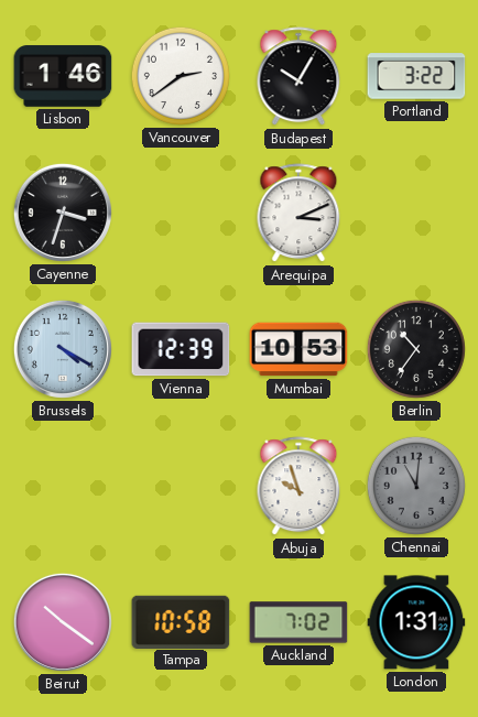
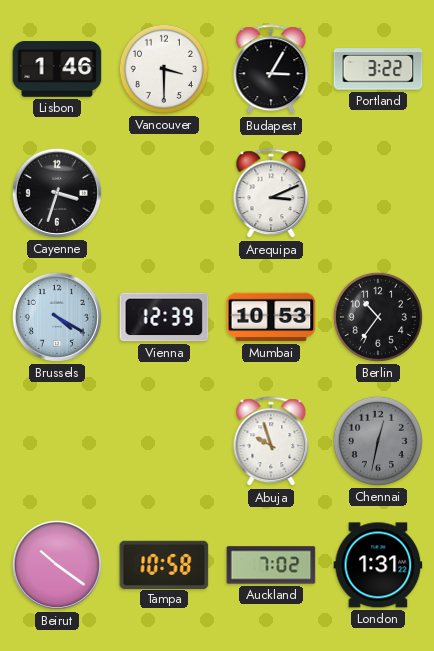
Vancouver: 2:39 -> 3:30 (164, 69)
Budapest: 10:05 -> 3:05 (271, 70)
Chennai: 11:01 -> 12:32 (378, 441)
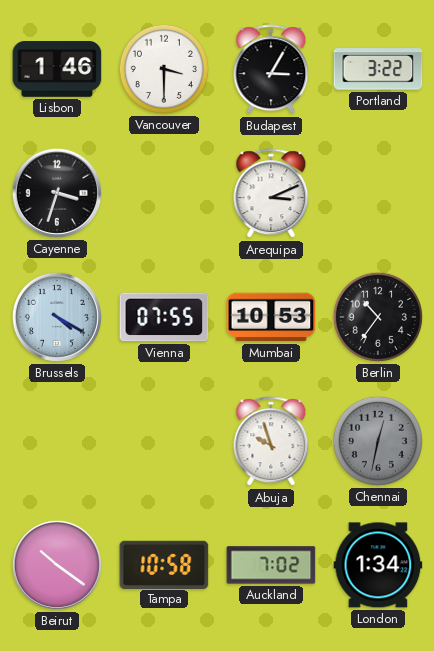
Vienna: 12:39 -> 07:55 (164, 317)
London: 1:31 -> 1:34 (378, 565)
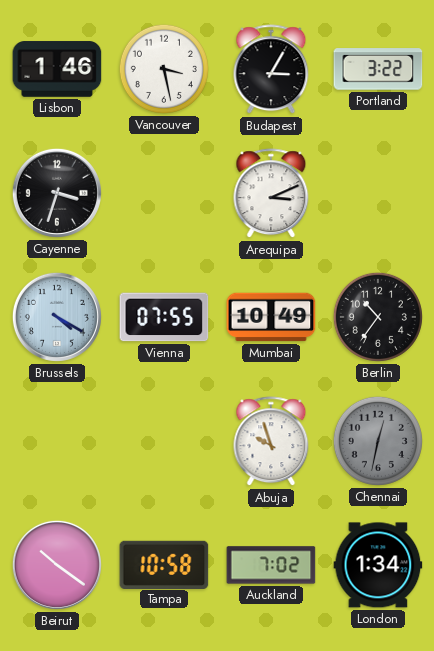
Vancouver: 3:30 -> 3:28 (164, 69)
Mumbai: 10:53 -> 10:49 (271, 317)
